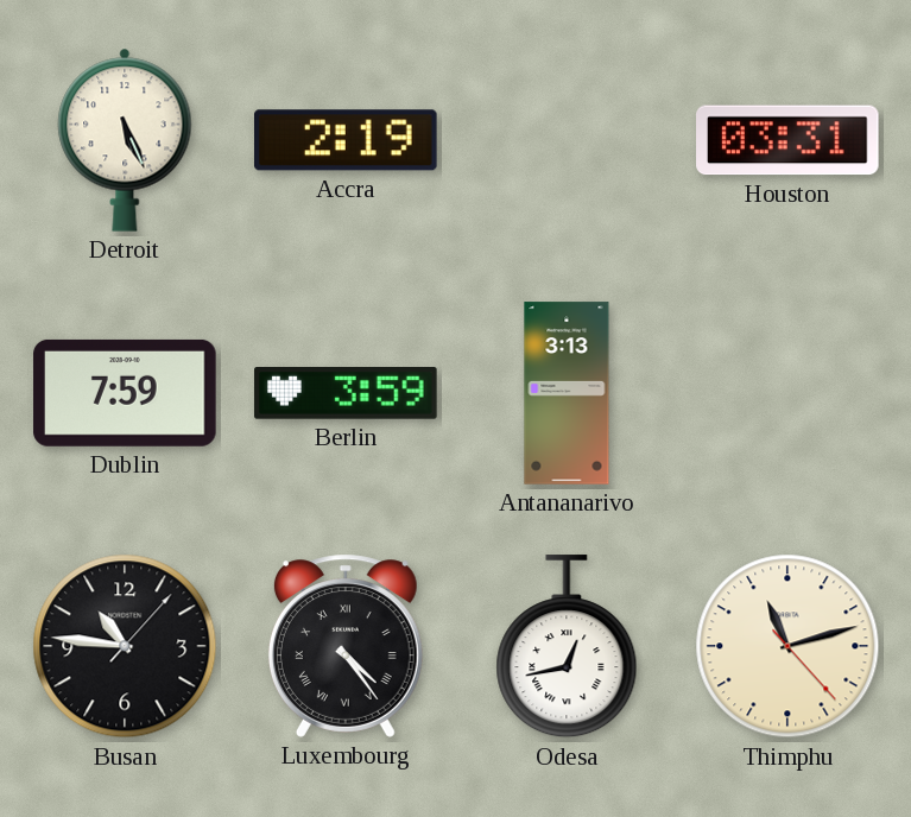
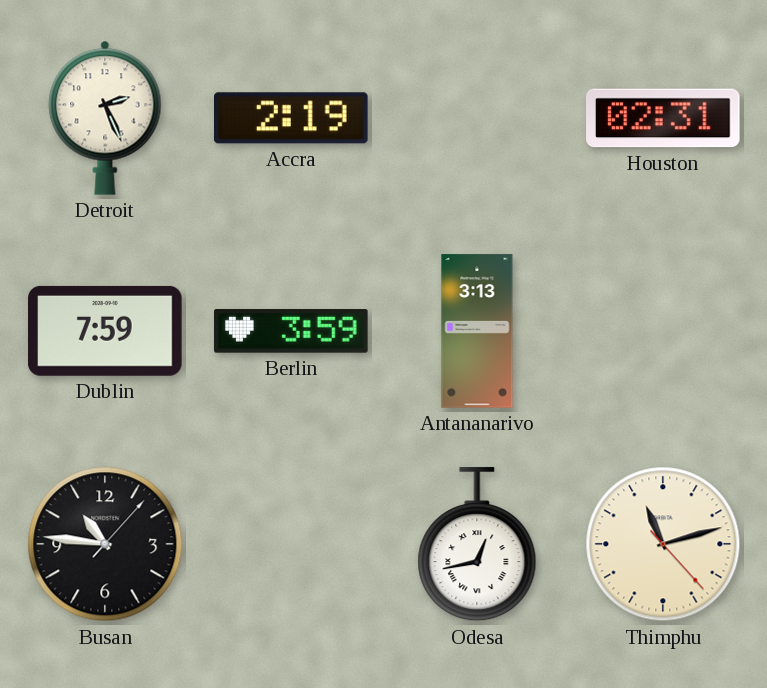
Detroit: 5:26 -> 2:26 (105, 118)
Houston: 03:31 -> 02:31 (663, 118)
Luxembourg: 4:24 -> none (346, 646)
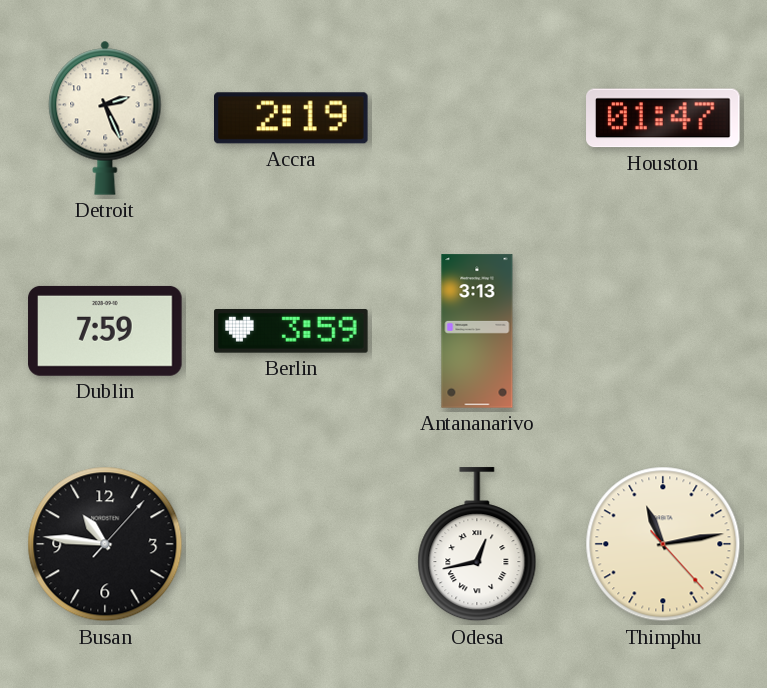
Houston: 02:31 -> 01:47 (663, 118)
Thimphu: 11:12 -> 11:13 (663, 544)
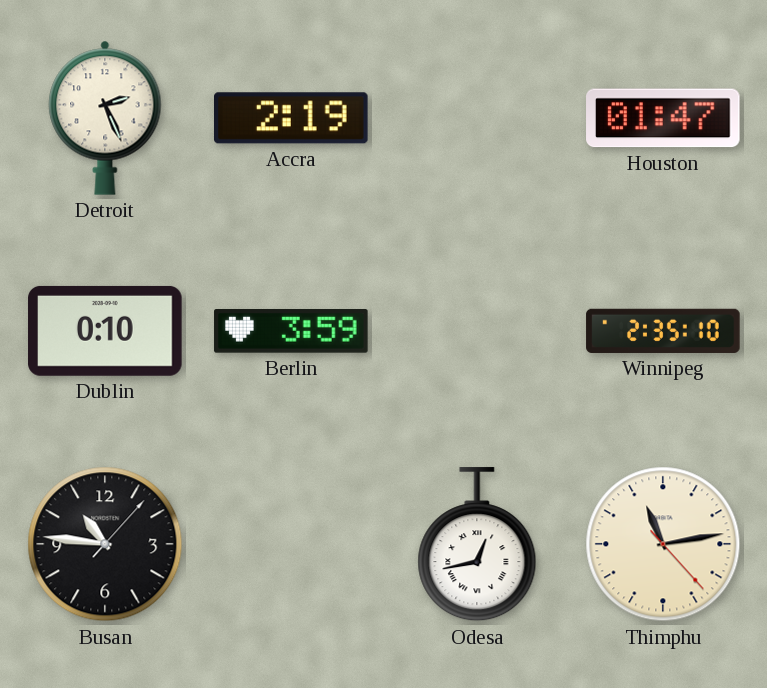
Dublin: 7:59 -> 0:10 (105, 331)
Antananarivo: 3:13 -> none (477, 331)
Winnipeg: none -> 2:35 (663, 331)
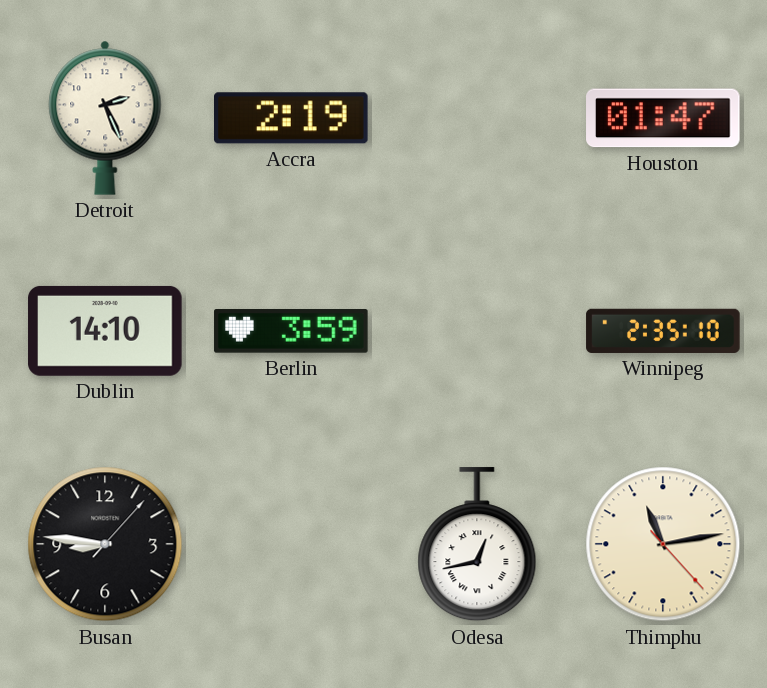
Dublin: 0:10 -> 14:10 (105, 331)
Busan: 10:46 -> 8:46 (105, 544)
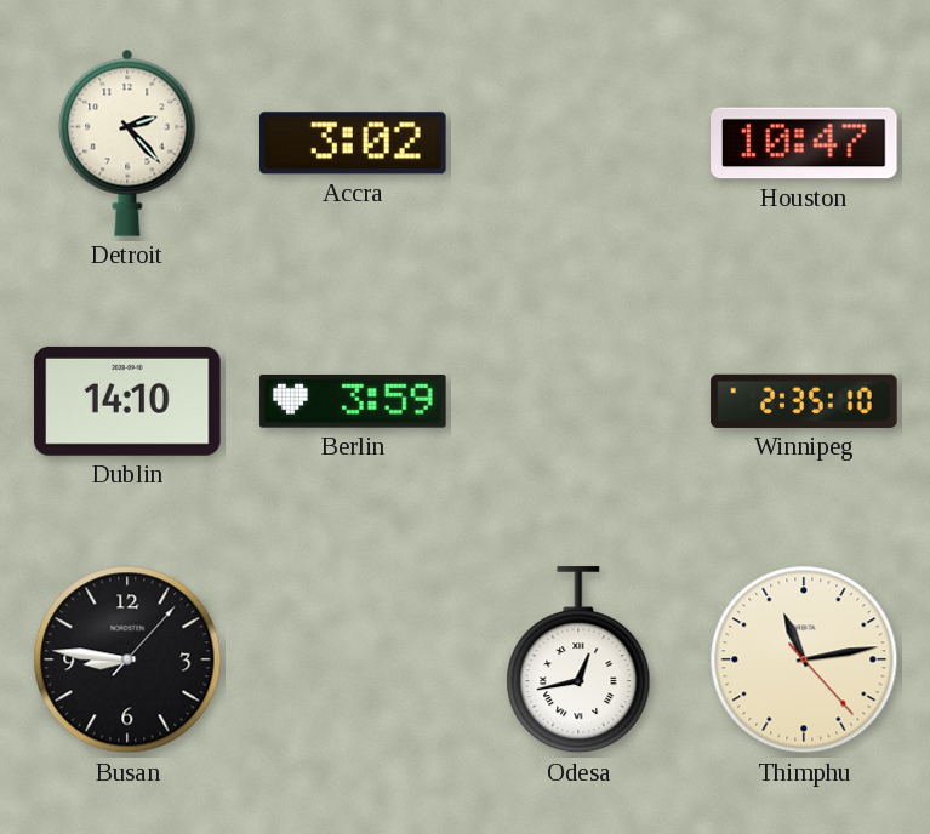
Detroit: 2:26 -> 2:23 (127, 143)
Accra: 2:19 -> 3:02 (354, 143)
Houston: 01:47 -> 10:47 (804, 143)
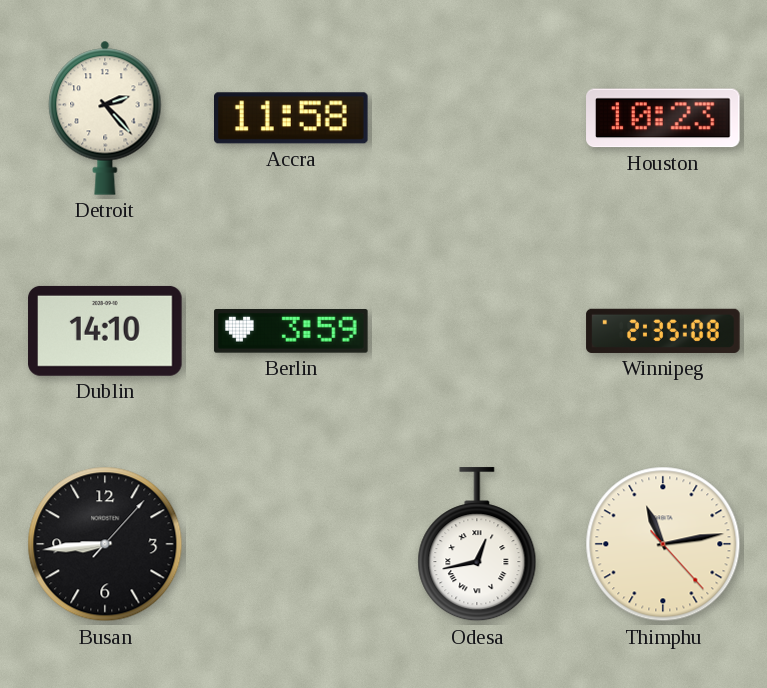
Accra: 3:02 -> 11:58 (292, 118)
Houston: 10:47 -> 10:23 (663, 118)
Winnipeg: 2:35:10 -> 2:35:08 (663, 331)
Busan: 8:46 -> 8:44 (105, 544)
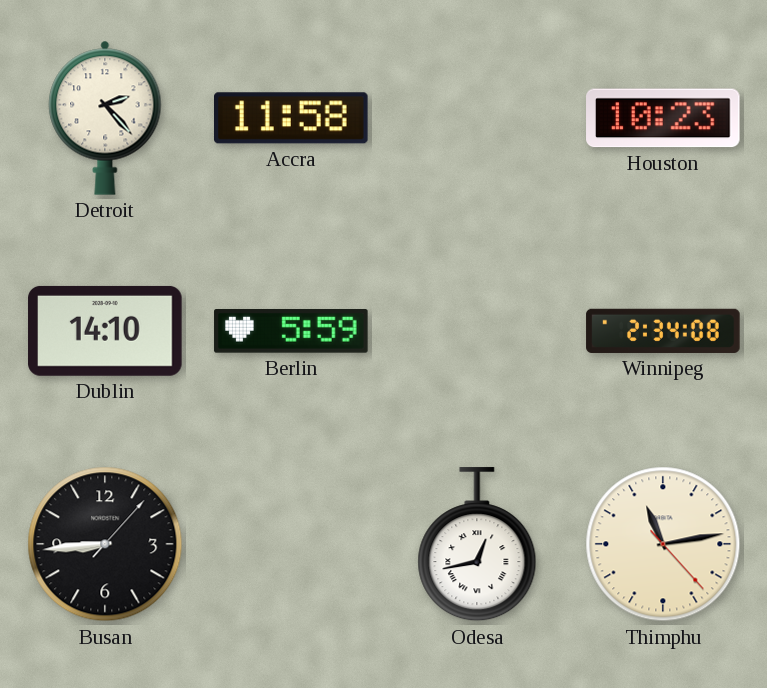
Berlin: 3:59 -> 5:59 (291, 332)
Winnipeg: 2:35 -> 2:34 (663, 331)
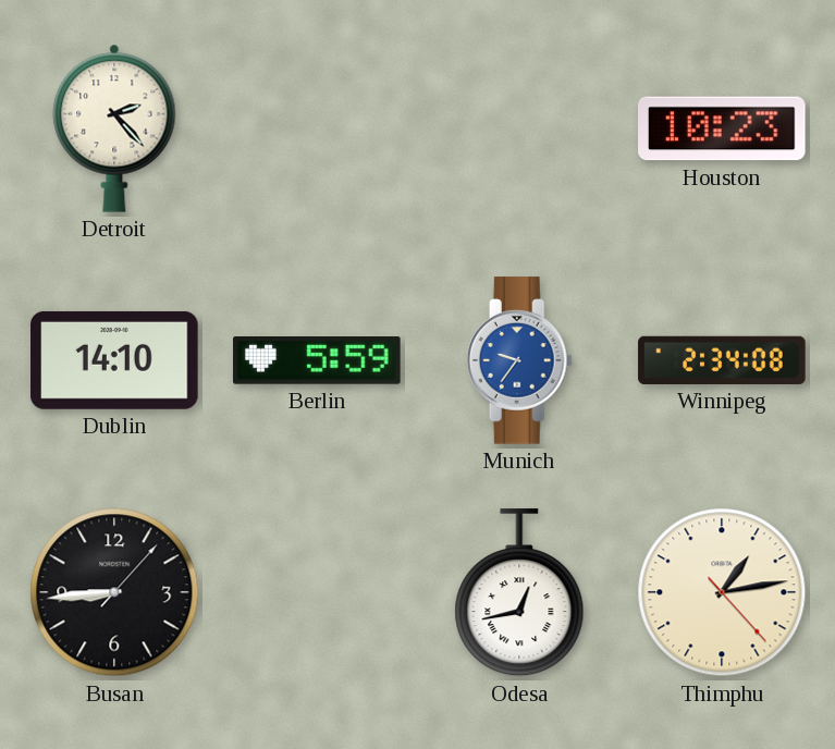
Accra: 11:58 -> none (292, 118)
Munich: none -> 9:36 (519, 360)
Thimphu: 11:13 -> 1:13 (722, 592)
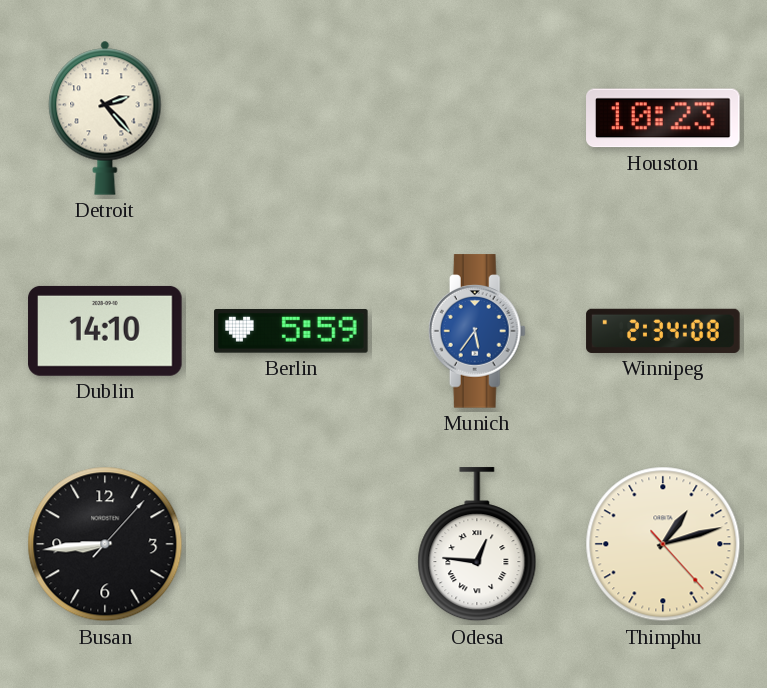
Munich: 9:36 -> 5:36 (477, 331)
Odesa: 12:43 -> 12:46 (477, 545)
Thimphu: 1:13 -> 1:12 (663, 544)
